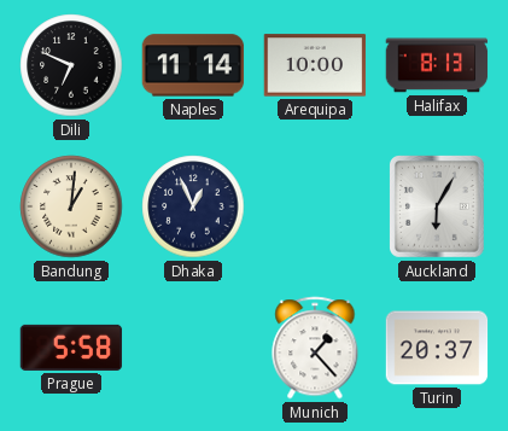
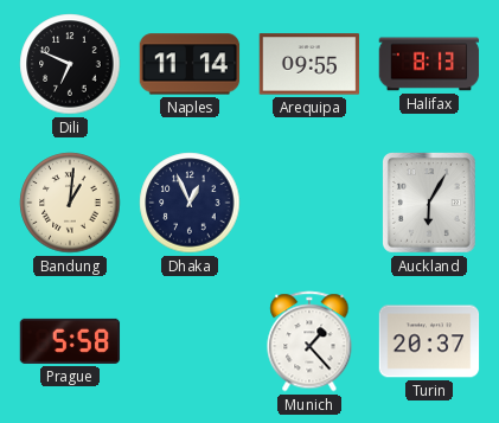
Arequipa: 10:00 -> 09:55 (309, 64)
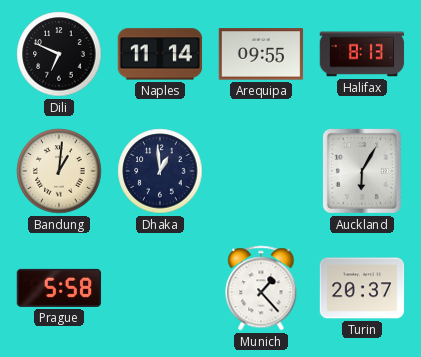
Dhaka: 12:56 -> 12:59 (160, 171)
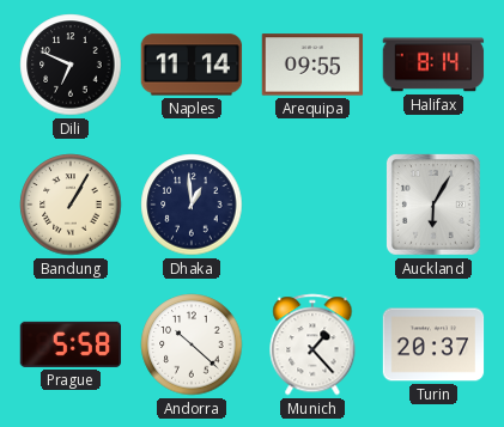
Halifax: 8:13 -> 8:14 (433, 65)
Bandung: 1:01 -> 1:05 (71, 205)
Andorra: none -> 10:22 (192, 344)
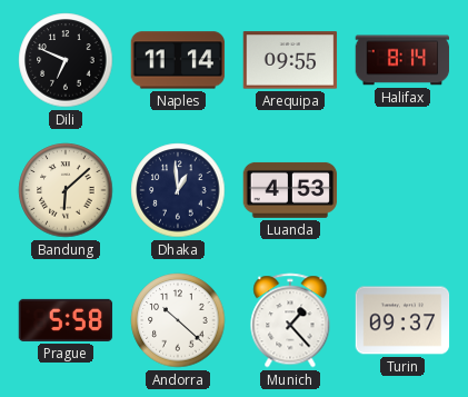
Bandung: 1:05 -> 6:08 (66, 190)
Luanda: none -> 4:53 (290, 190)
Auckland: 6:05 -> none (435, 206)
Turin: 20:37 -> 09:37 (402, 320)
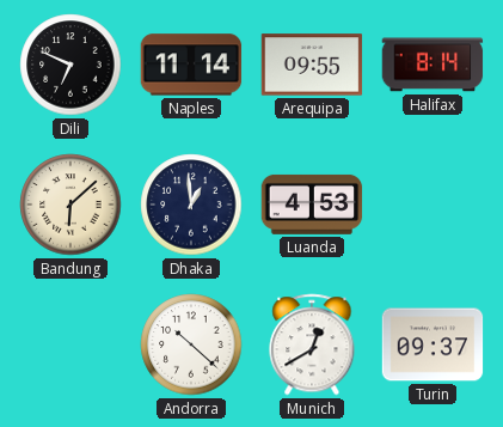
Prague: 5:58 -> none (66, 320)
Munich: 1:23 -> 12:40 (312, 344)
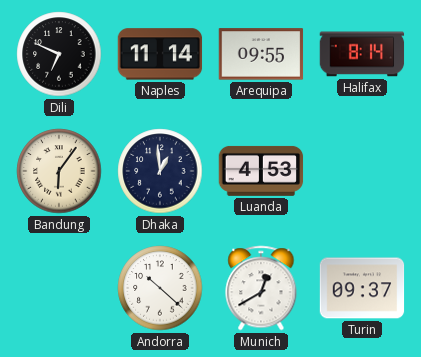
Bandung: 6:08 -> 6:06 (59, 171)
